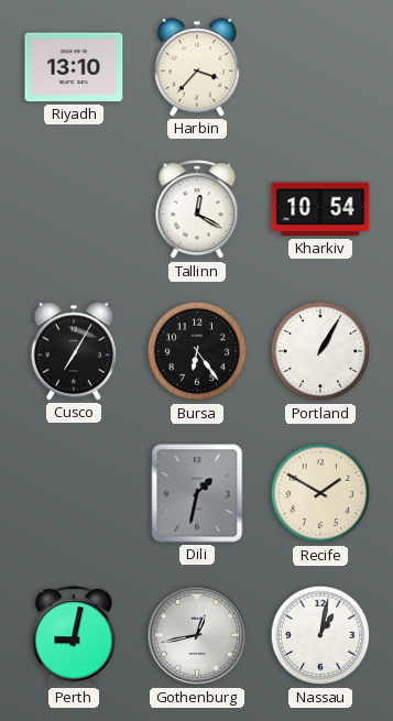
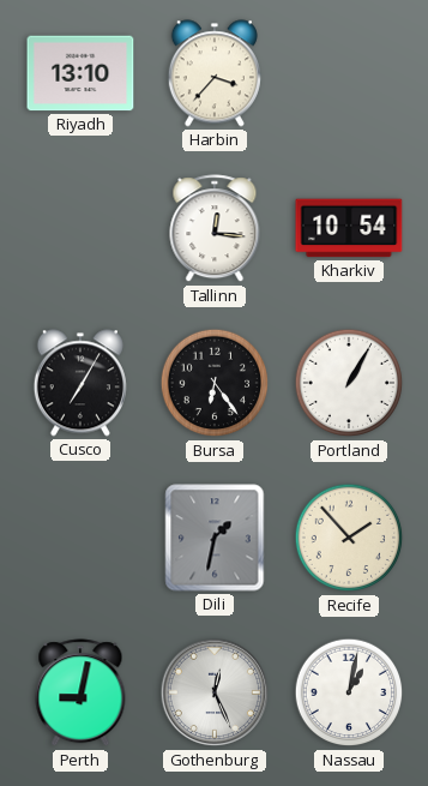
Tallinn: 12:20 -> 12:16 (215, 229)
Recife: 1:50 -> 1:53 (349, 538)
Gothenburg: 12:43 -> 12:26 (215, 692)
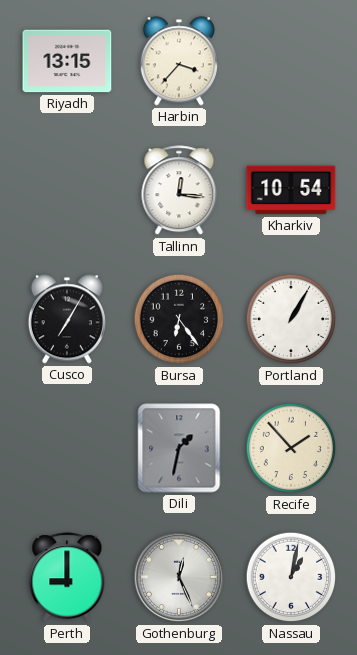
Riyadh: 13:10 -> 13:15 (67, 61)
Perth: 9:02 -> 9:00 (67, 578)
